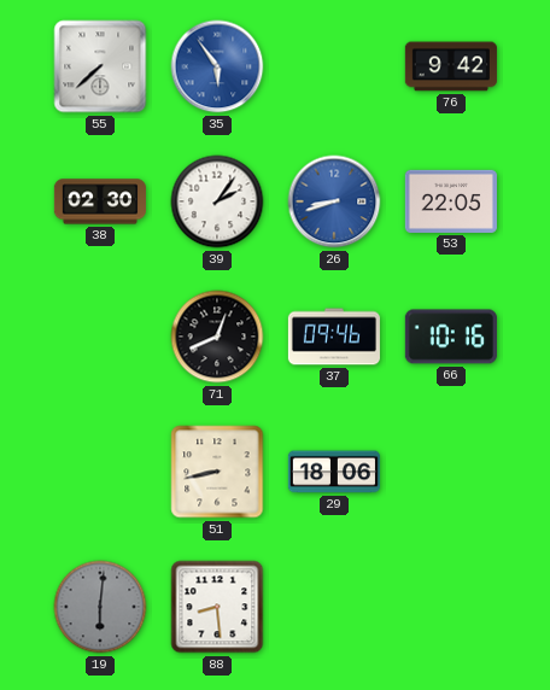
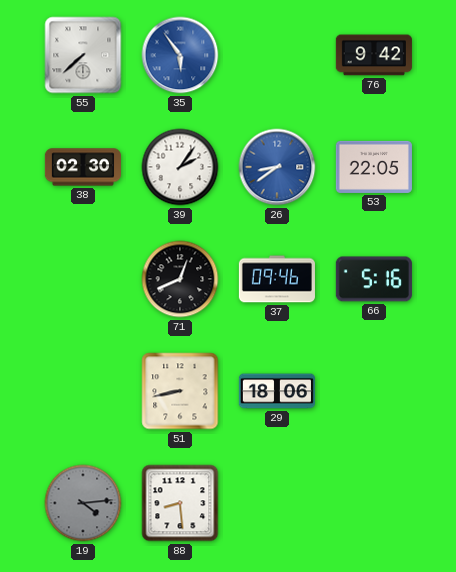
26: 8:42 -> 8:39 (277, 167)
66: 10:16 -> 5:16 (374, 279)
19: 6:01 -> 4:14 (83, 503)
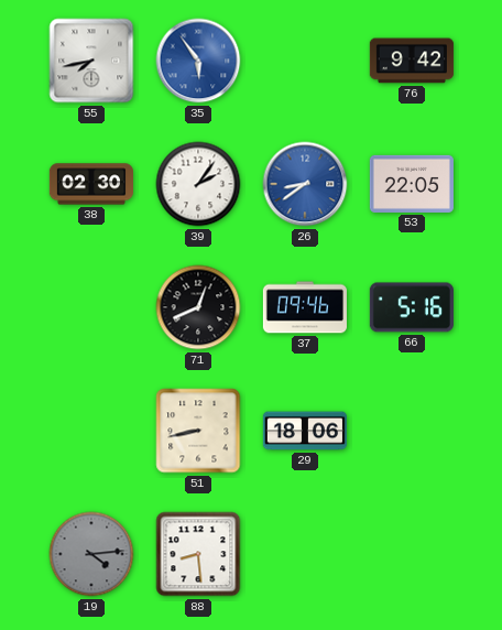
55: 7:38 -> 7:43 (91, 61)
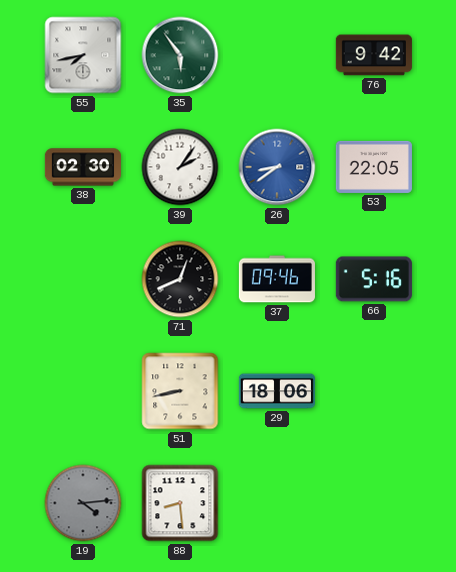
35 dial: blue -> green (180, 55)
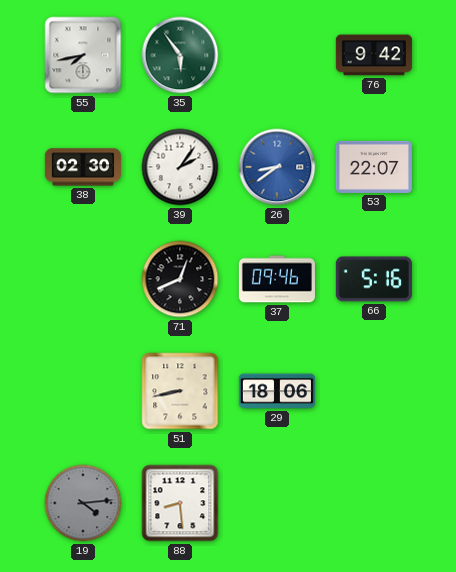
53: 22:05 -> 22:07 (374, 167)
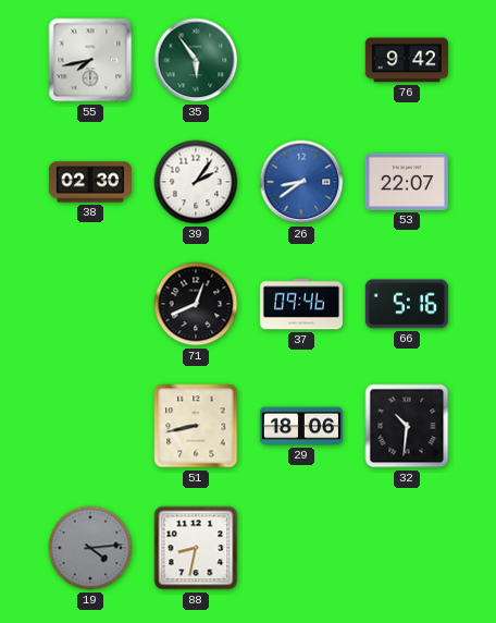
32: none -> 10:31 (407, 426)
88: 8:29 -> 8:32 (196, 548)
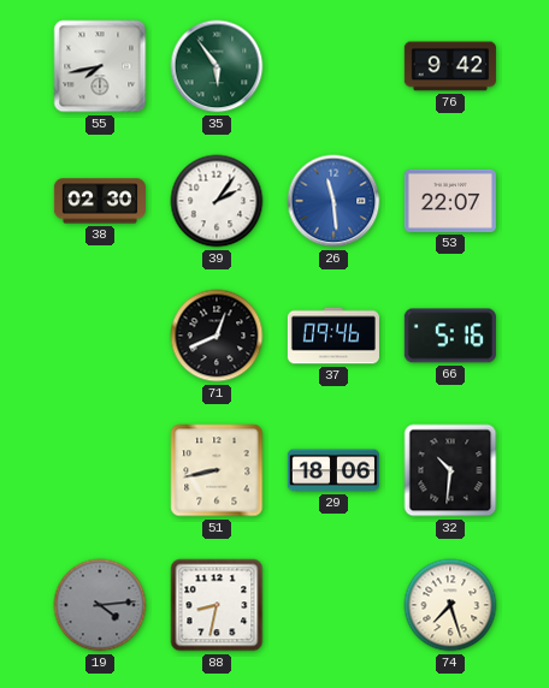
26: 8:39 -> 11:29 (333, 201)
74: none -> 7:27 (450, 605)
